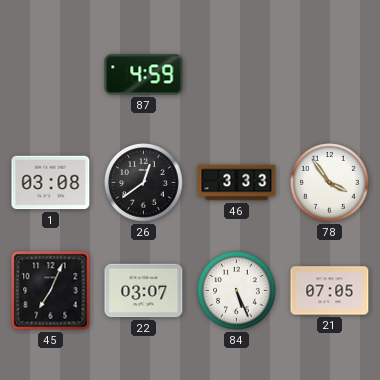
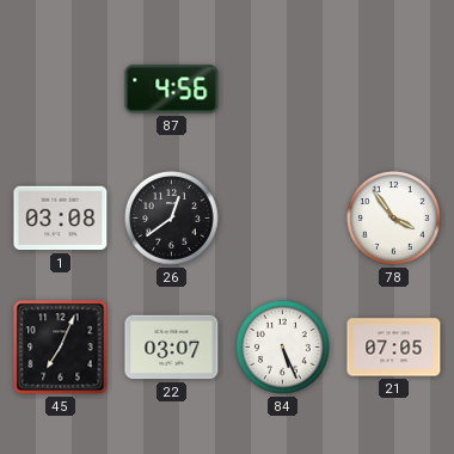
87: 4:59 -> 4:56 (172, 90)
46: 3:33 -> none (237, 183)
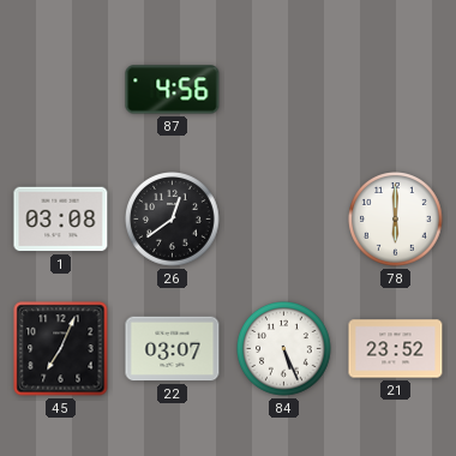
78: 3:54 -> 6:00 (396, 220)
21: 07:05 -> 23:52 (396, 349)
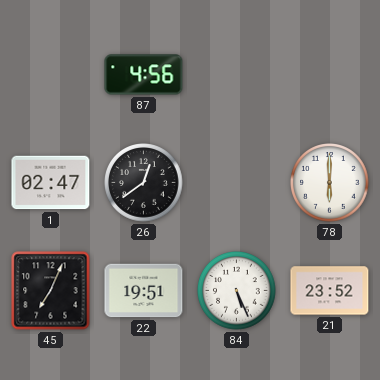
1: 03:08 -> 02:47 (51, 183)
22: 03:07 -> 19:51 (144, 291)
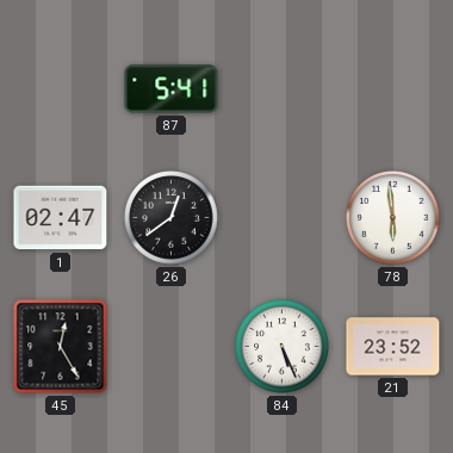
87: 4:56 -> 5:41 (172, 89)
78: 6:00 -> 5:59 (393, 218)
45: 7:04 -> 12:25 (61, 347)
22: 19:51 -> none (144, 291)
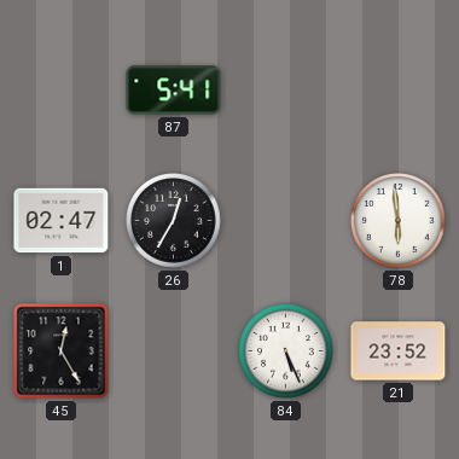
26: 12:39 -> 12:35 (174, 221)
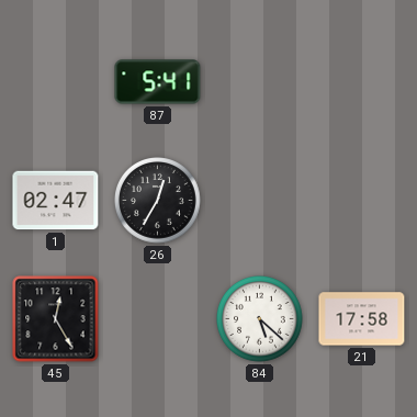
78: 5:59 -> none (399, 221)
84: 5:26 -> 5:22 (260, 319)
21: 23:52 -> 17:58 (362, 319)
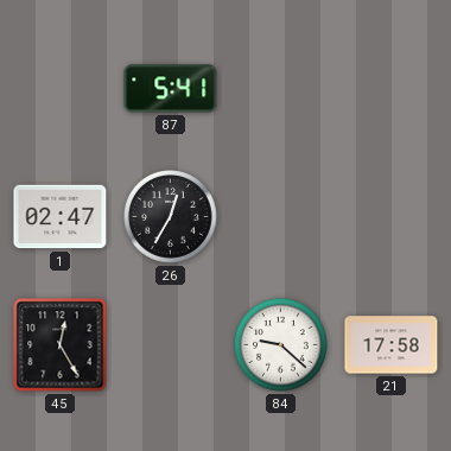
84: 5:22 -> 9:22 (281, 345)
